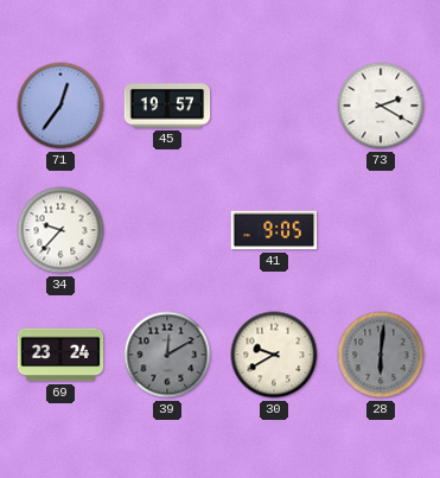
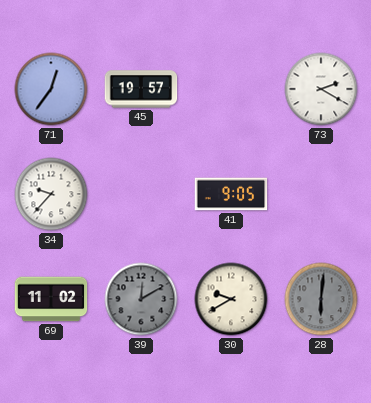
69: 23:24 -> 11:02 (51, 299)
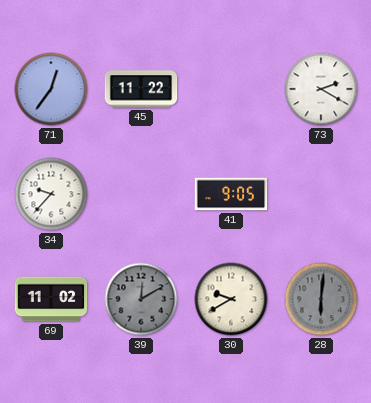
45: 19:57 -> 11:22 (141, 89)
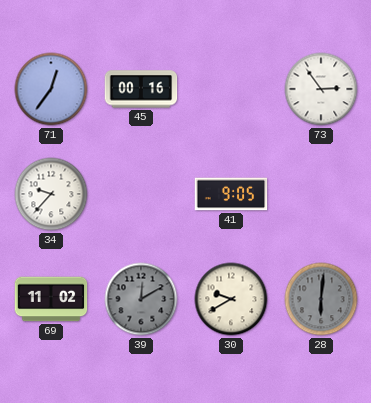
45: 11:22 -> 00:16 (141, 89)
73: 2:20 -> 2:54 (321, 89)
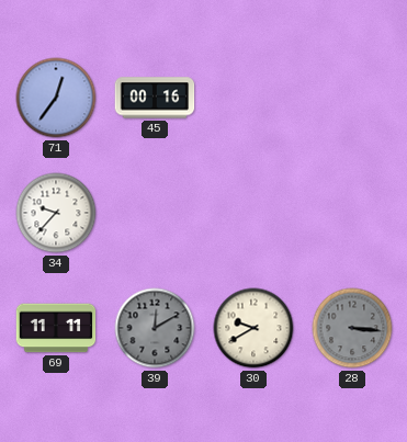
73: 2:54 -> none (321, 89)
41: 9:05 -> none (231, 194)
69: 11:02 -> 11:11 (56, 328)
28: 6:01 -> 3:16 (352, 328)
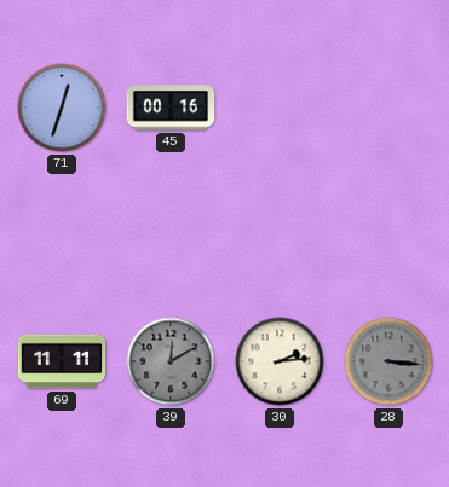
71: 12:36 -> 12:33 (62, 108)
34: 9:37 -> none (56, 213)
30: 9:40 -> 2:14 (280, 361)
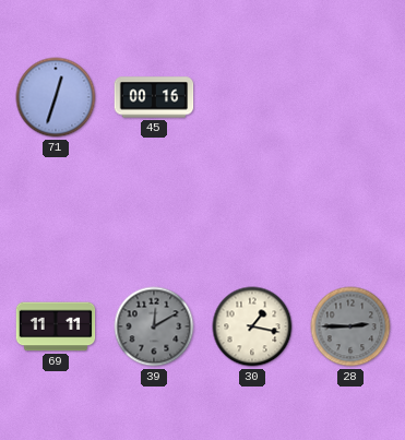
30: 2:14 -> 1:17 (252, 326)
28: 3:16 -> 2:45 (350, 326)
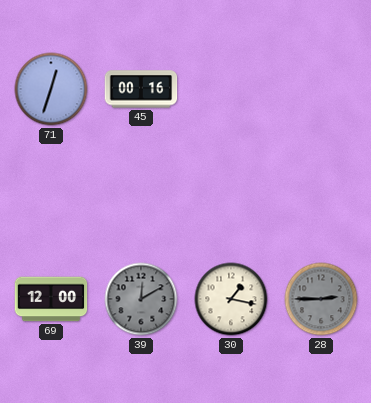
69: 11:11 -> 12:00 (51, 299)
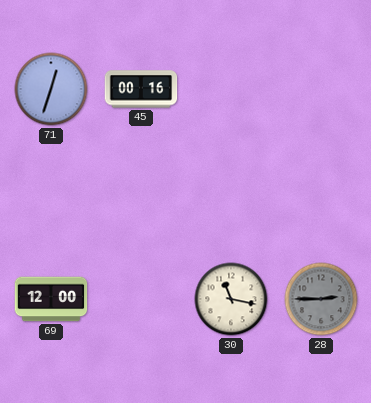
39: 12:10 -> none (141, 299)
30: 1:17 -> 11:17 (231, 299)
